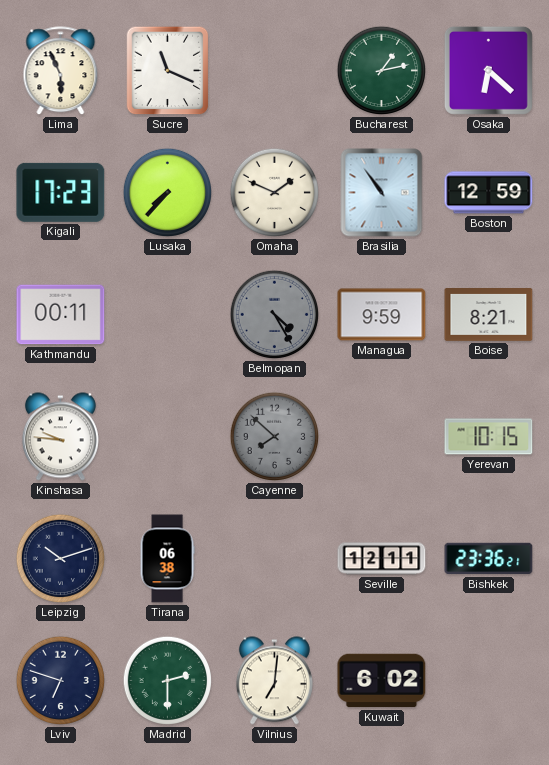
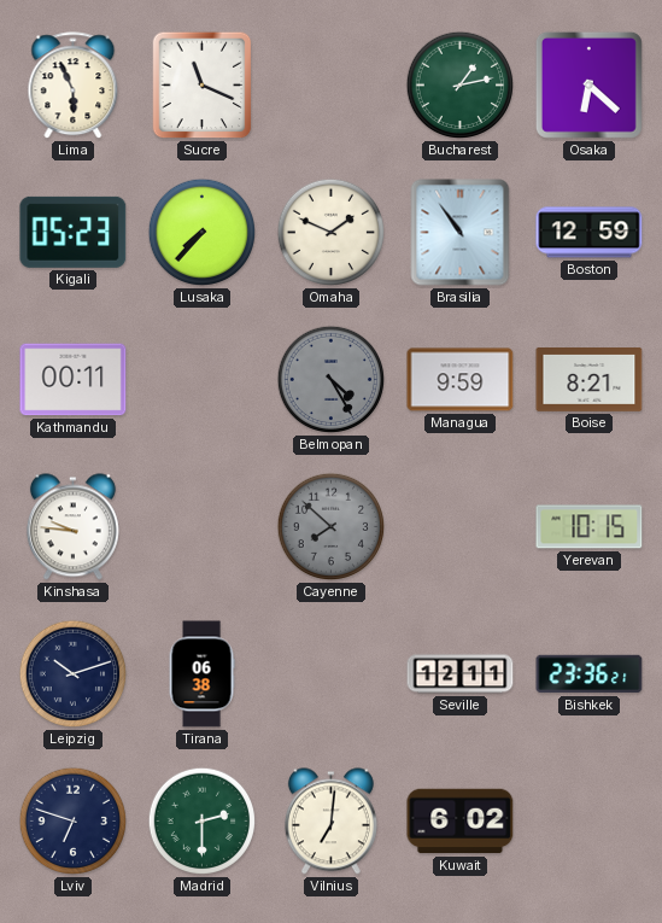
Kigali: 17:23 -> 05:23 (74, 232)
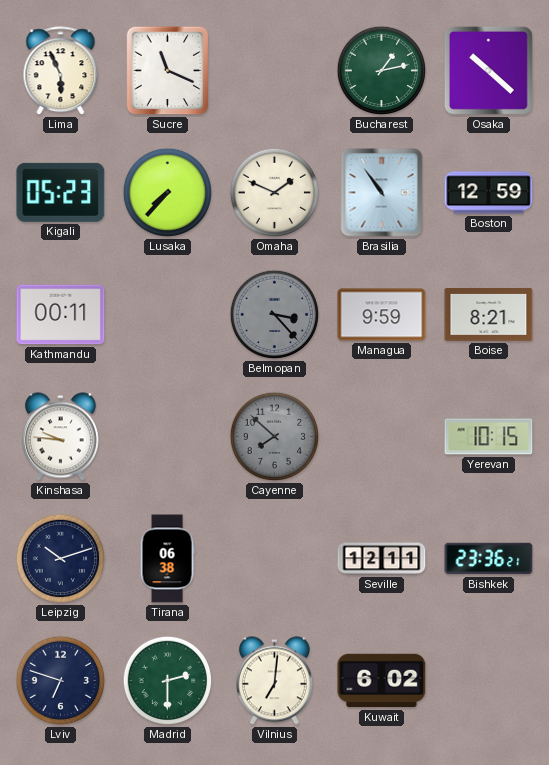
Osaka: 6:22 -> 10:22 (488, 70)
Belmopan: 4:25 -> 3:23 (275, 315)
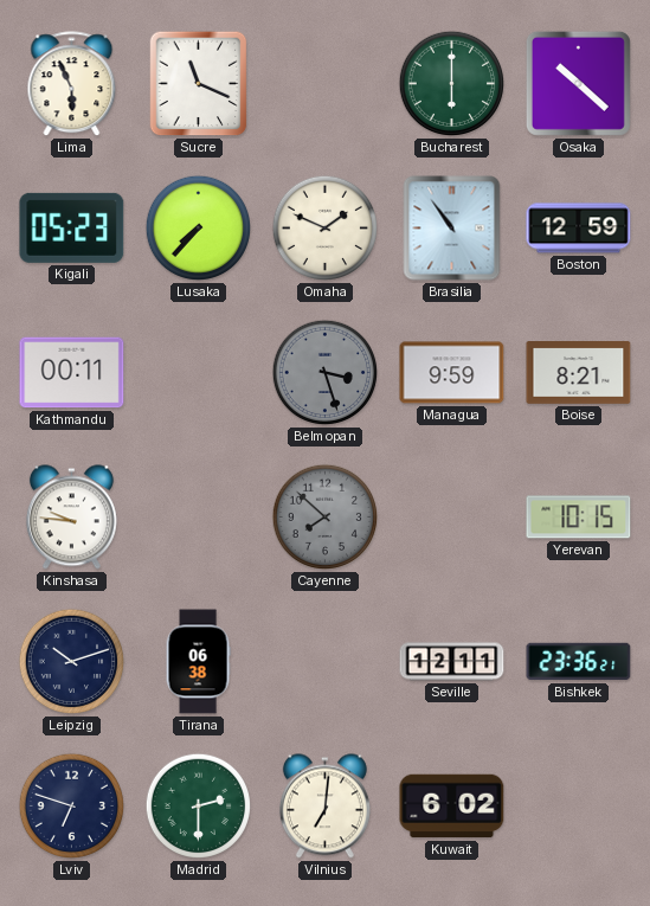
Bucharest: 1:13 -> 6:00 (452, 84)
Belmopan: 3:23 -> 3:27 (326, 373)
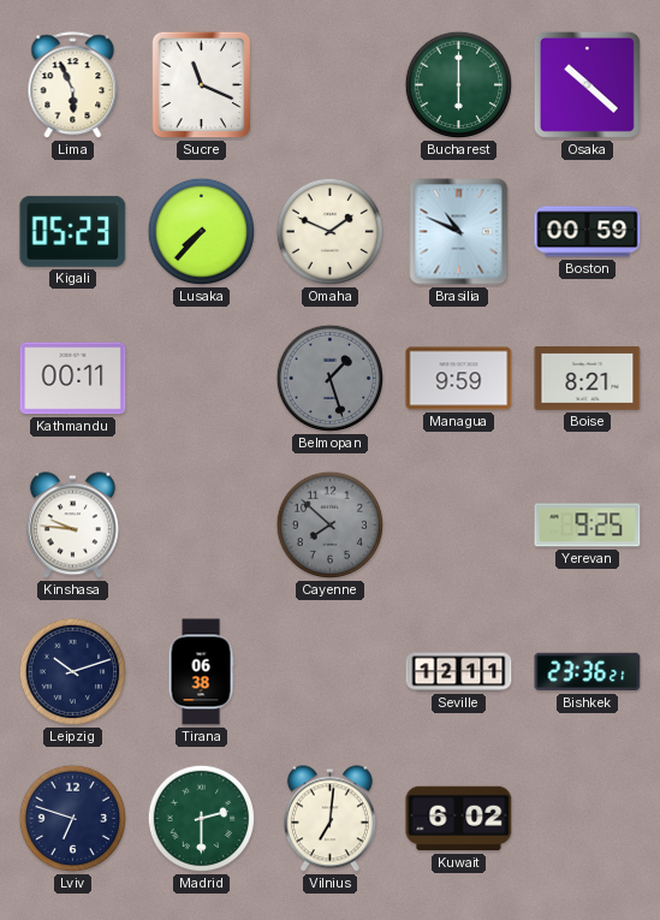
Brasilia: 10:54 -> 10:49 (459, 232)
Boston: 12:59 -> 00:59 (588, 232)
Belmopan: 3:27 -> 1:27 (331, 379)
Yerevan: 10:15 -> 9:25 (588, 526)
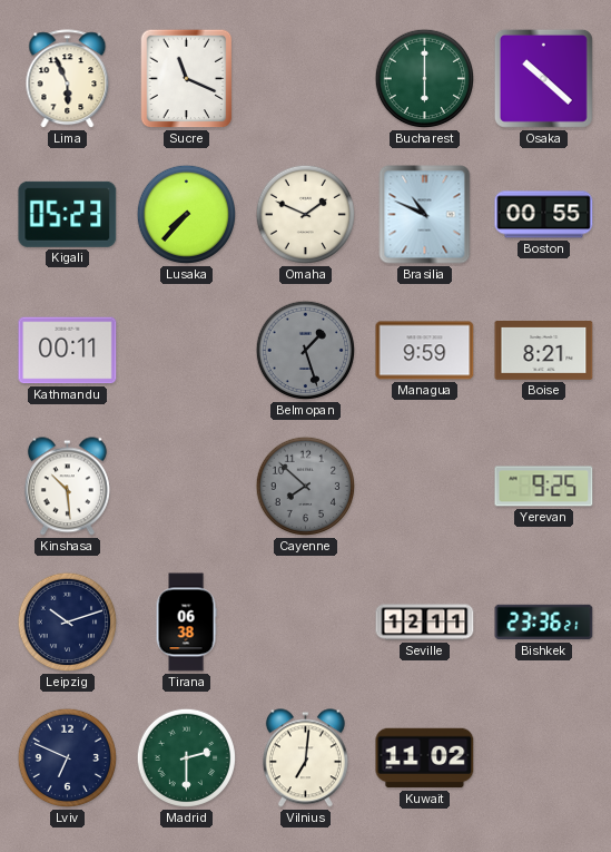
Boston: 00:59 -> 00:55 (544, 215)
Kinshasa: 9:46 -> 10:29 (67, 487)
Lviv: 6:48 -> 6:49 (68, 758)
Kuwait: 6:02 -> 11:02 (425, 758)
